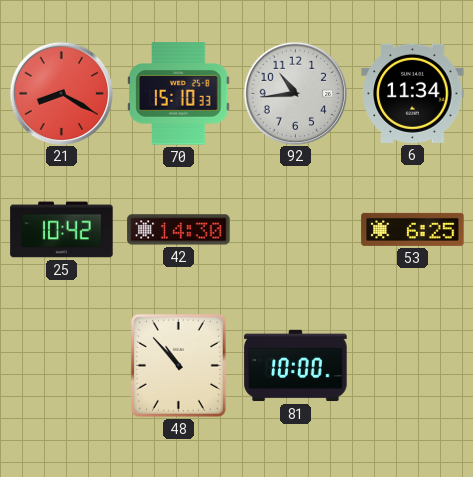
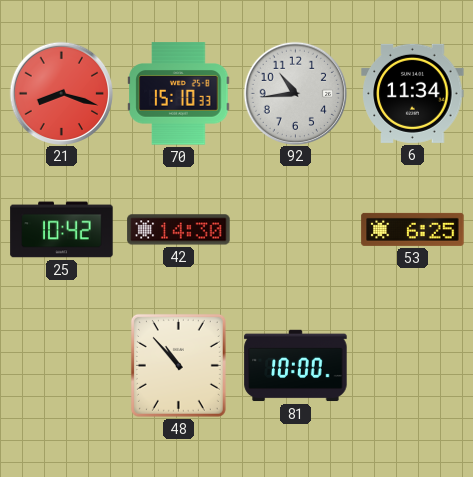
21: 8:20 -> 8:18 (61, 93)
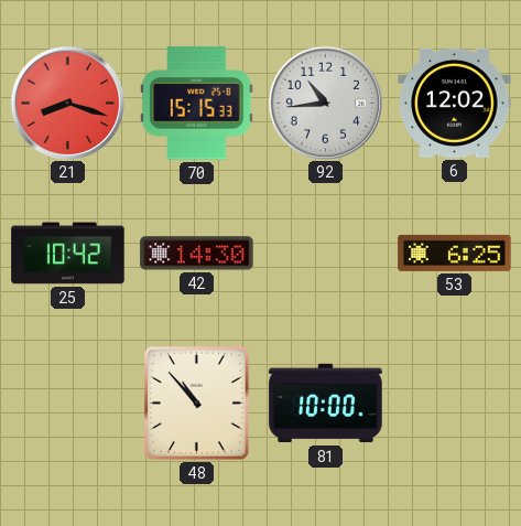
70: 15:10 -> 15:15 (197, 104)
6: 11:34 -> 12:02 (455, 103)
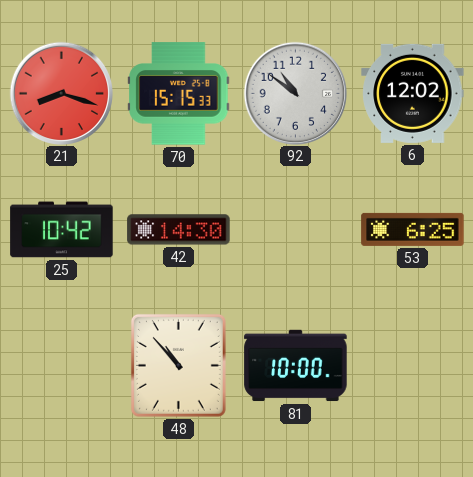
92: 10:44 -> 10:51 (295, 93)
